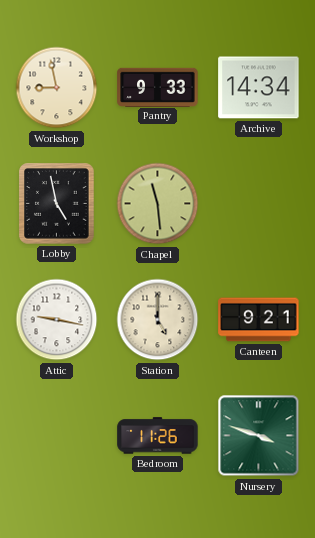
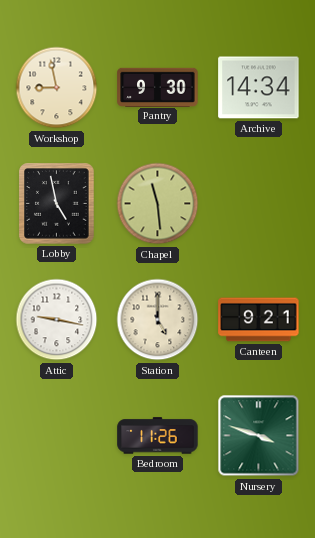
Pantry: 9:33 -> 9:30 (158, 87)
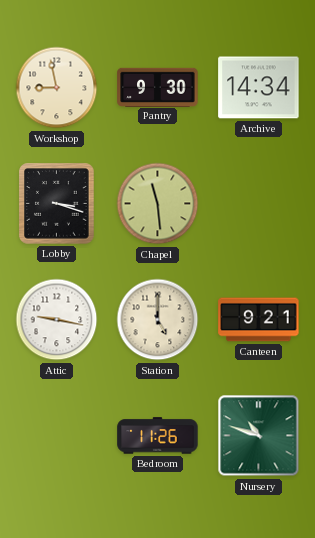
Lobby: 4:58 -> 3:18 (57, 204)
Nursery: 3:48 -> 10:48 (259, 436)
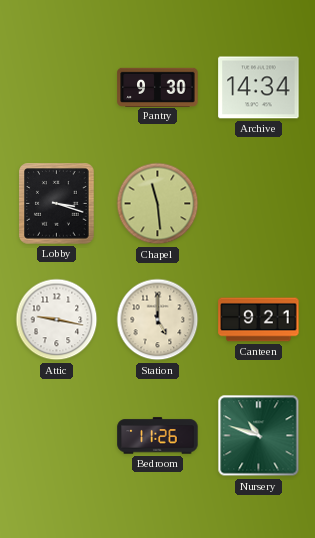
Workshop: 8:58 -> none (57, 88)
